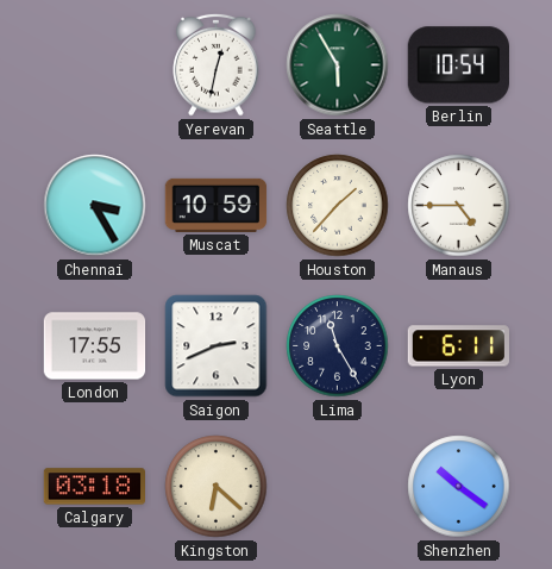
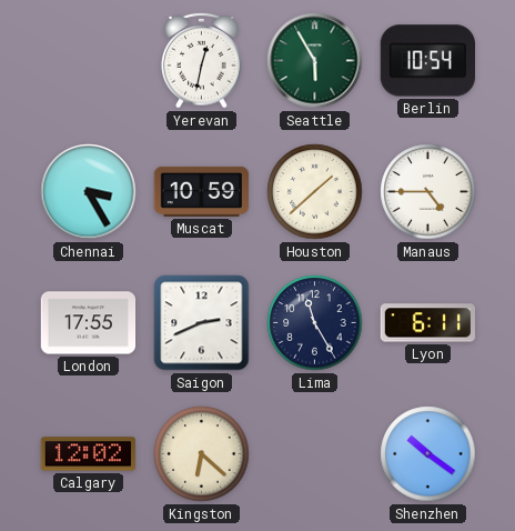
Houston: 1:37 -> 1:38 (315, 192)
Calgary: 03:18 -> 12:02 (88, 454)
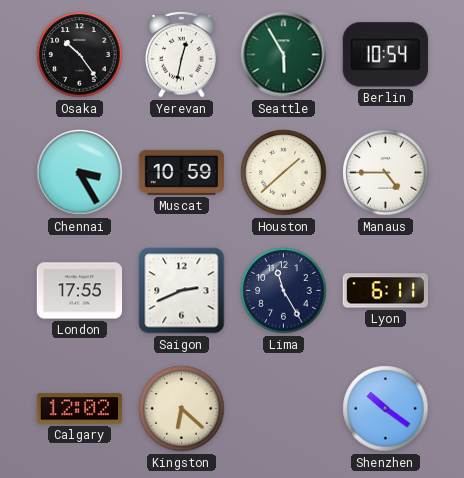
Osaka: none -> 10:24 (80, 55)
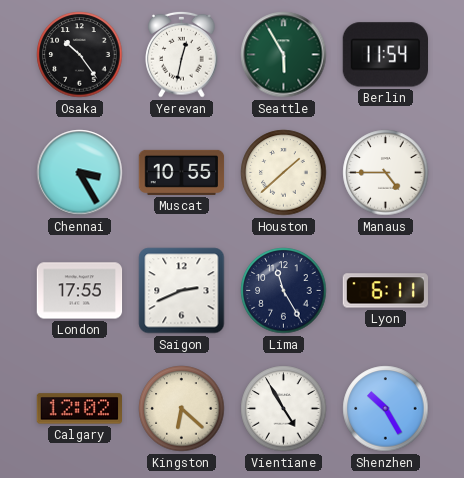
Berlin: 10:54 -> 11:54 (385, 55)
Muscat: 10:59 -> 10:55 (182, 172)
Vientiane: none -> 4:55 (284, 409)
Shenzhen: 10:21 -> 10:25 (386, 409)
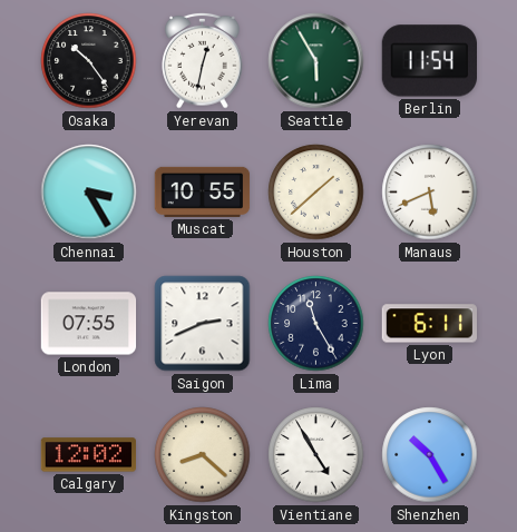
Manaus: 4:45 -> 5:41 (430, 193)
London: 17:55 -> 07:55 (89, 324)
Kingston: 6:22 -> 8:22 (203, 455)
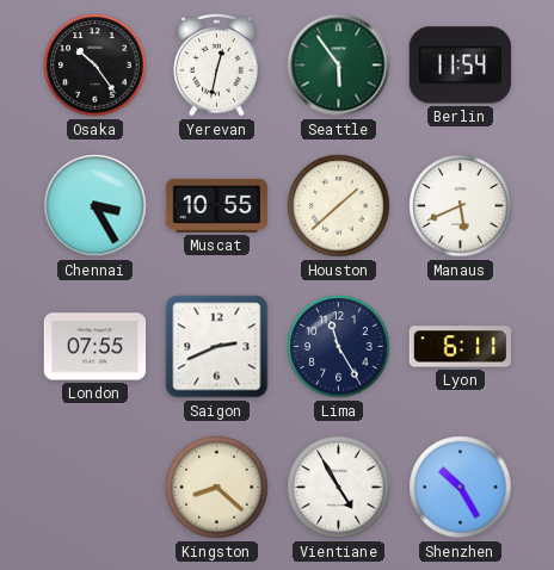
Seattle: 5:55 -> 5:54 (339, 66)
Calgary: 12:02 -> none (88, 455)
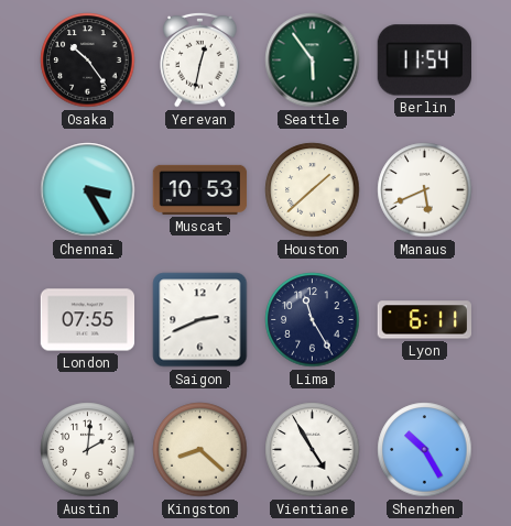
Muscat: 10:55 -> 10:53 (200, 189)
Austin: none -> 2:01 (88, 450)
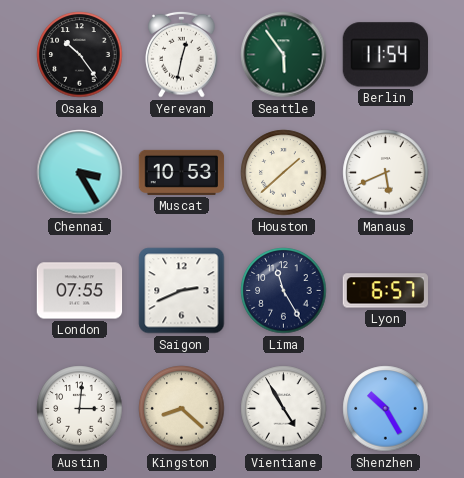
Lyon: 6:11 -> 6:57 (385, 291)
Austin: 2:01 -> 3:01 (80, 409)
